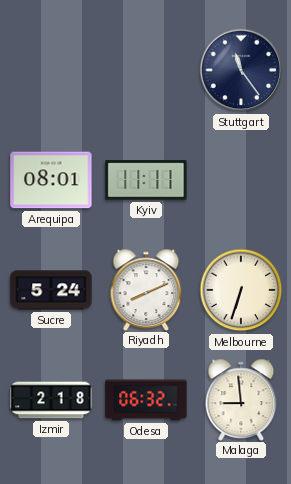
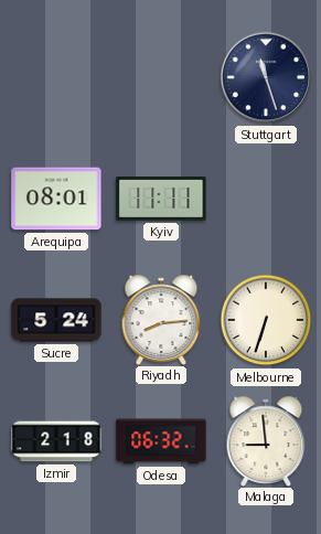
Stuttgart: 11:24 -> 11:27 (266, 77)
Riyadh: 8:11 -> 8:14 (161, 319)
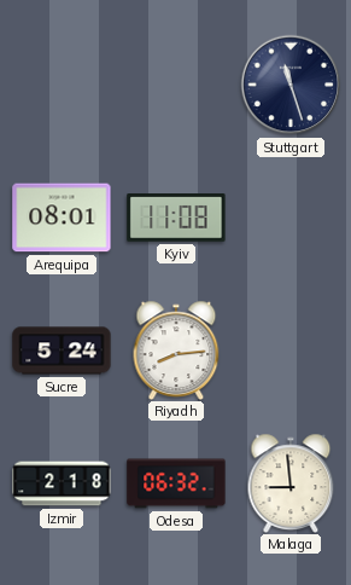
Kyiv: 11:11 -> 11:08 (176, 218)
Melbourne: 6:33 -> none (266, 320)
